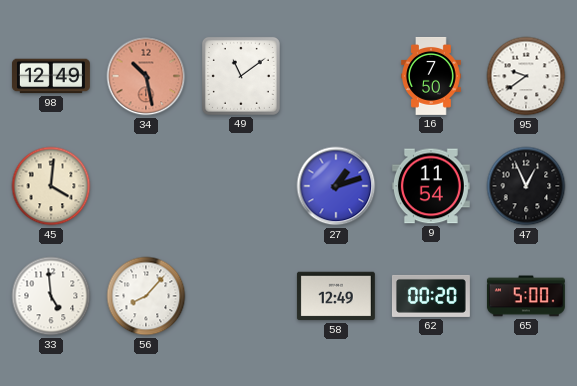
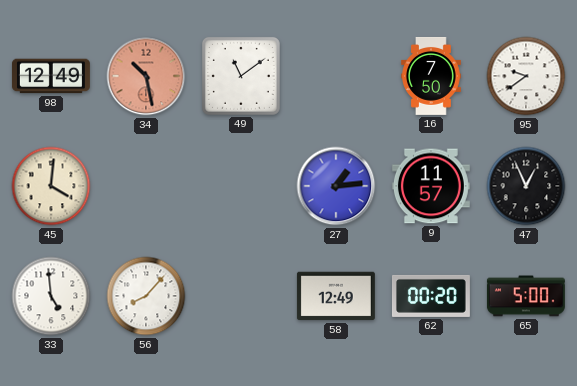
27: 1:12 -> 1:14 (336, 186)
9: 11:54 -> 11:57 (431, 186)
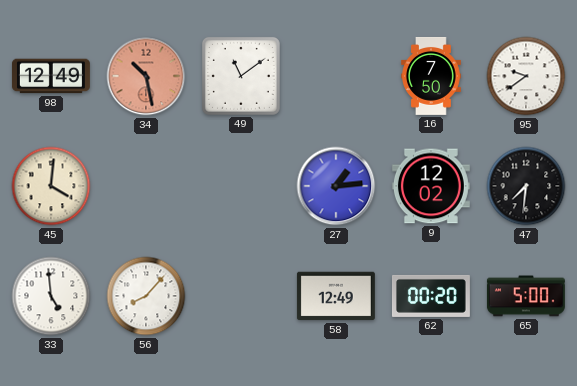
9: 11:57 -> 12:02 (431, 186)
47: 12:56 -> 7:31 (526, 186)
